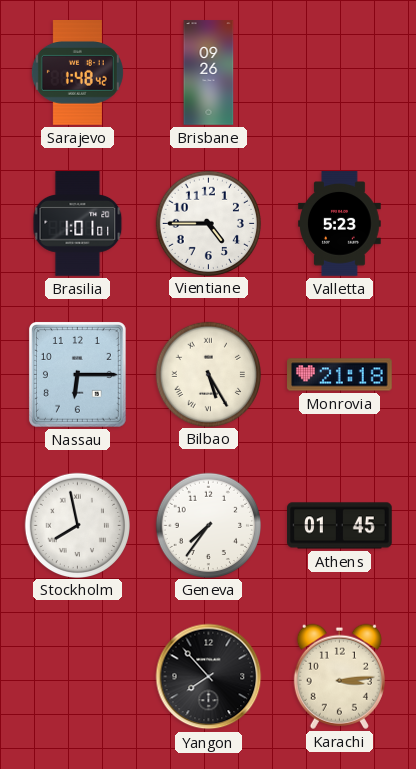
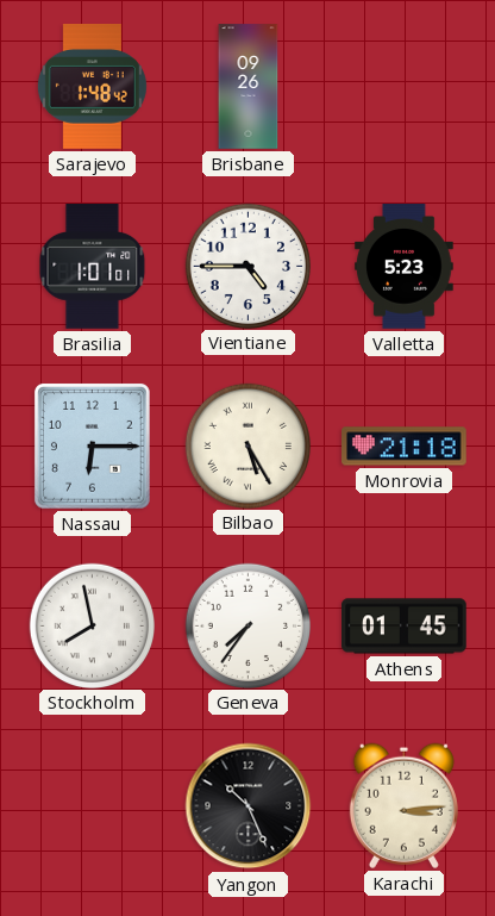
Yangon: 7:53 -> 10:26 (249, 806)
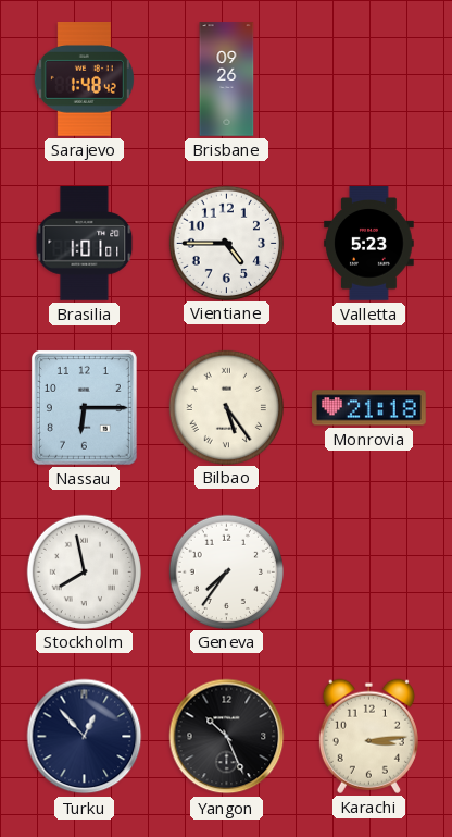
Bilbao: 5:25 -> 5:24 (226, 407)
Athens: 01:45 -> none (405, 627)
Turku: none -> 12:53 (85, 737)
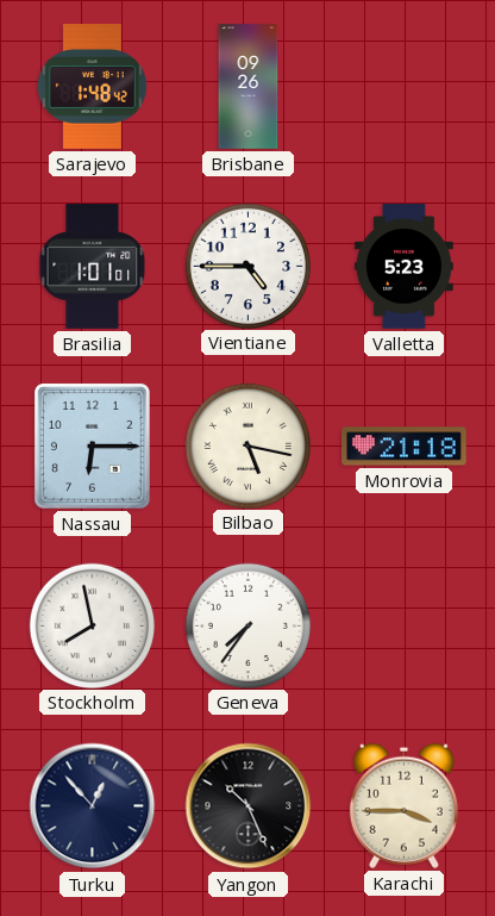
Bilbao: 5:24 -> 5:17 (248, 445)
Karachi: 3:14 -> 3:45 (403, 805)
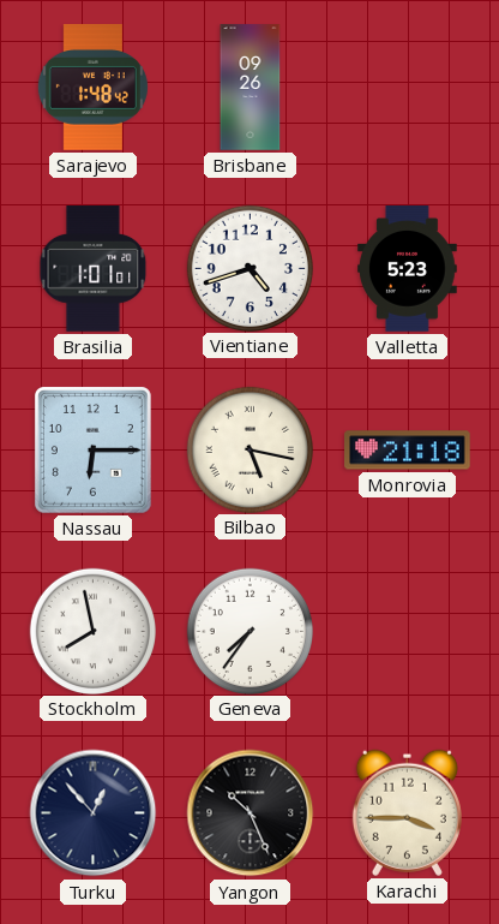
Vientiane: 4:45 -> 4:42 (249, 268)
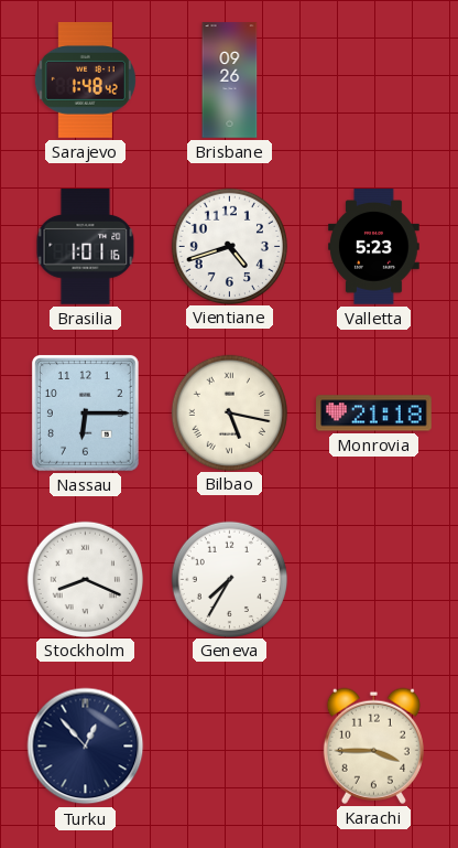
Brasilia: 1:01:01 -> 1:01:16 (86, 247)
Stockholm: 7:58 -> 8:19 (85, 579)
Geneva: 7:36 -> 7:35 (229, 579)
Yangon: 10:26 -> none (251, 813)
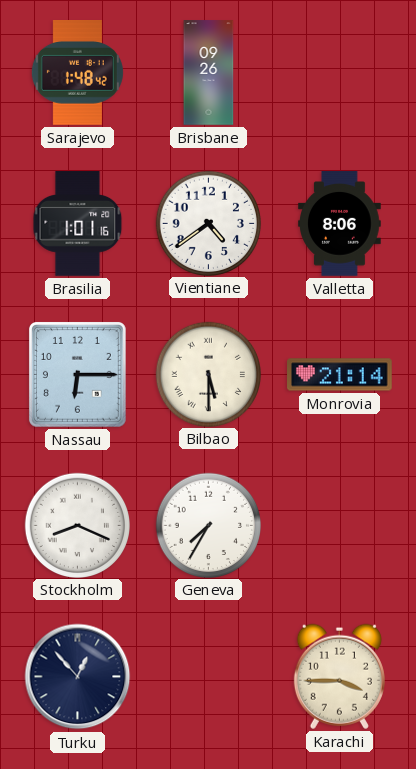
Vientiane: 4:42 -> 4:39 (208, 223)
Valletta: 5:23 -> 8:06 (340, 224)
Bilbao: 5:17 -> 5:30 (208, 374)
Monrovia: 21:18 -> 21:14 (340, 375)
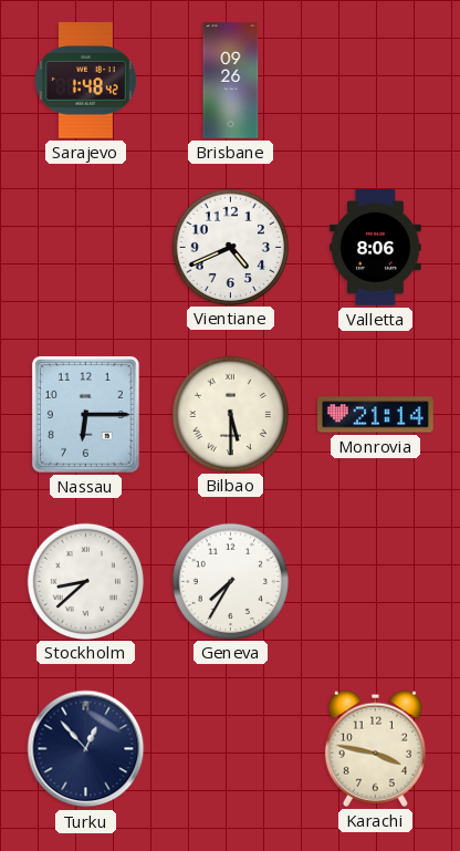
Brasilia: 1:01 -> none (78, 224)
Vientiane: 4:39 -> 4:41 (230, 247)
Stockholm: 8:19 -> 8:38 (85, 581)
Karachi: 3:45 -> 3:47 (375, 748)
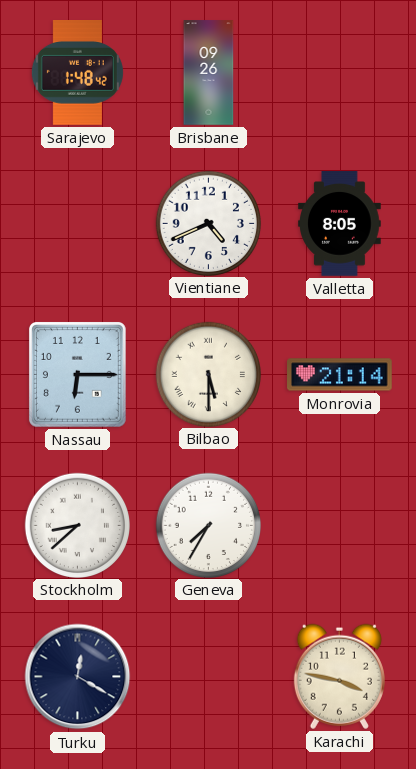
Valletta: 8:06 -> 8:05 (340, 224)
Turku: 12:53 -> 12:20 (78, 677)
